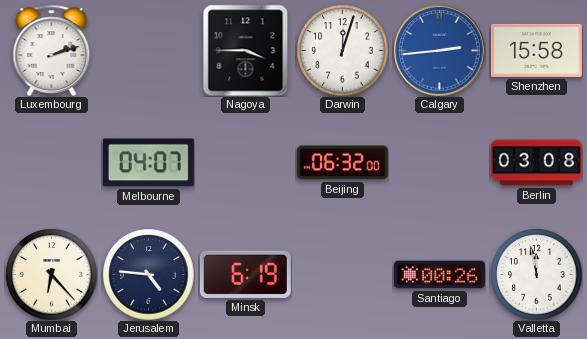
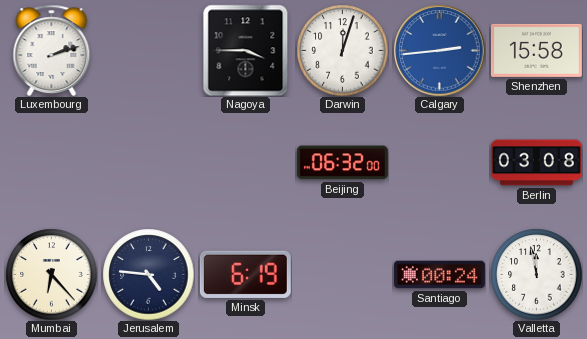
Melbourne: 04:07 -> none (148, 163)
Santiago: 00:26 -> 00:24 (439, 275)
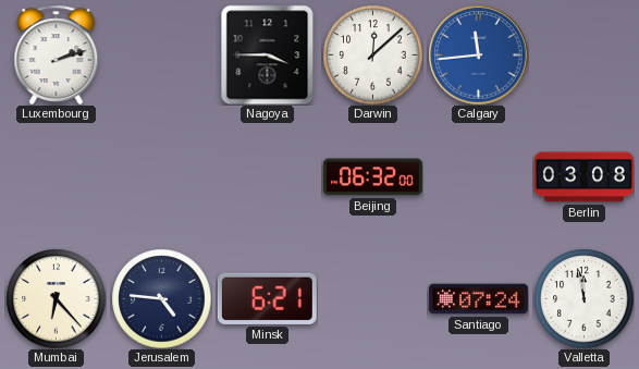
Darwin: 12:03 -> 12:08 (372, 54)
Calgary: 2:44 -> 11:44 (478, 54)
Shenzhen: 15:58 -> none (536, 50)
Minsk: 6:19 -> 6:21 (267, 298)
Santiago: 00:24 -> 07:24 (478, 299)
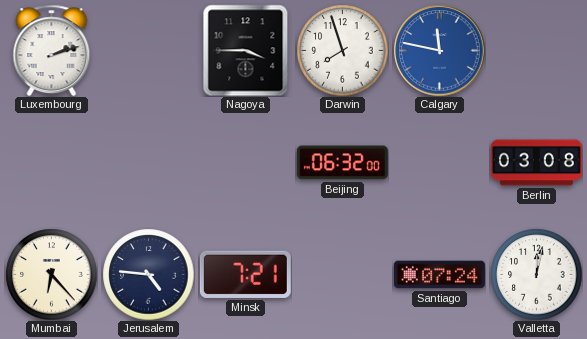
Darwin: 12:08 -> 7:57 (342, 50)
Calgary: 11:44 -> 11:47 (439, 50)
Minsk: 6:21 -> 7:21 (245, 274)
Valletta: 11:58 -> 12:02 (536, 274)
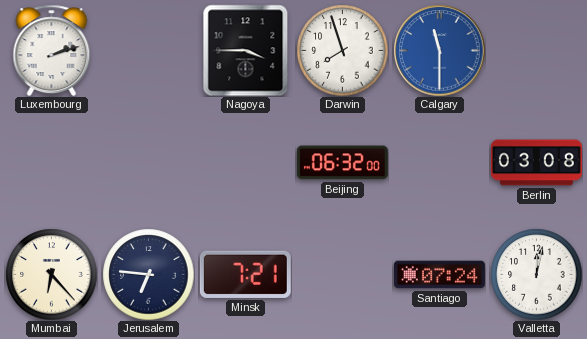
Calgary: 11:47 -> 11:30 (439, 50)
Jerusalem: 4:46 -> 6:46 (148, 274)
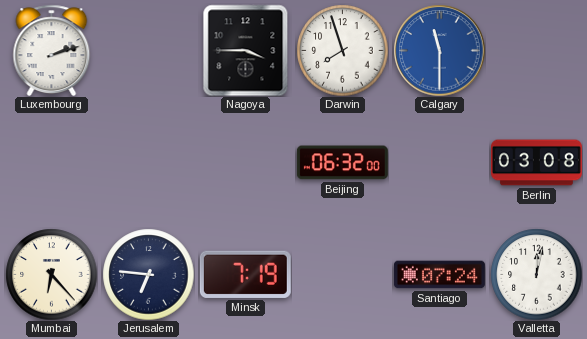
Minsk: 7:21 -> 7:19 (245, 274)
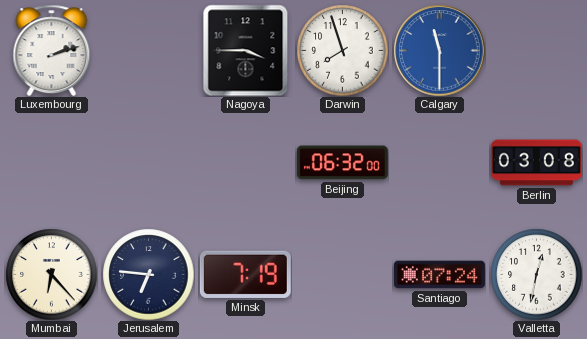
Valletta: 12:02 -> 12:32 (536, 274)
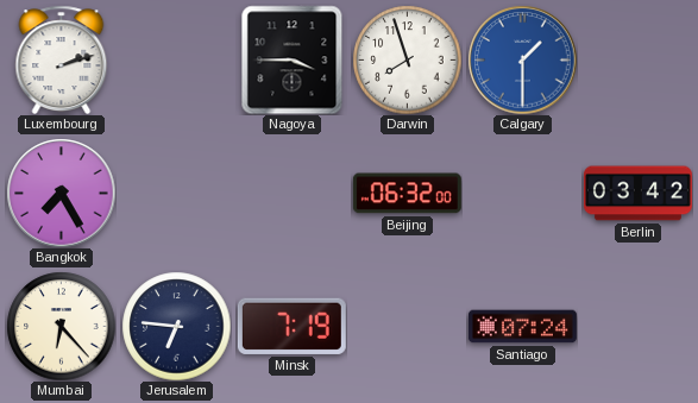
Calgary: 11:30 -> 1:30 (522, 59)
Bangkok: none -> 7:25 (61, 193)
Berlin: 03:08 -> 03:42 (637, 194)
Valletta: 12:32 -> none (536, 274)
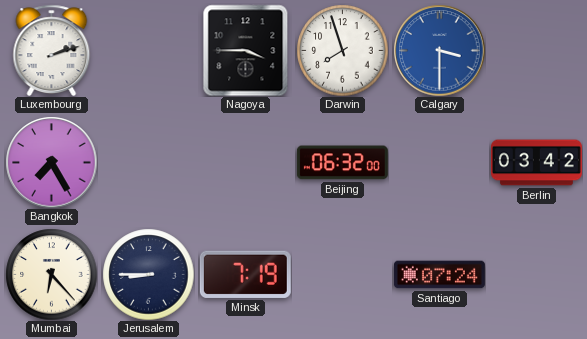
Calgary: 1:30 -> 3:30 (439, 50)
Jerusalem: 6:46 -> 8:45 (148, 274)
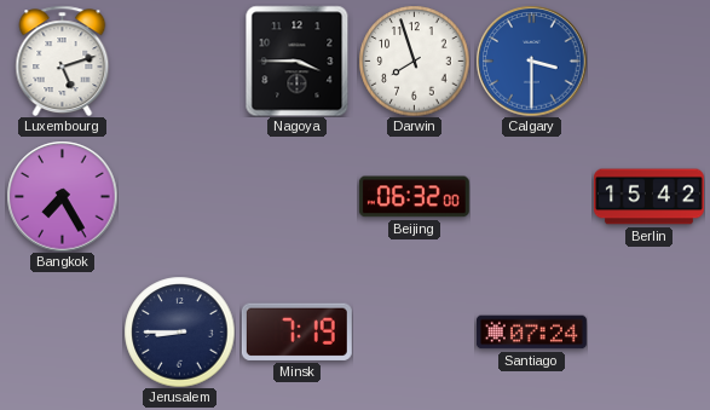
Luxembourg: 2:12 -> 5:12 (63, 60)
Berlin: 03:42 -> 15:42 (648, 197)
Mumbai: 6:23 -> none (51, 274)
